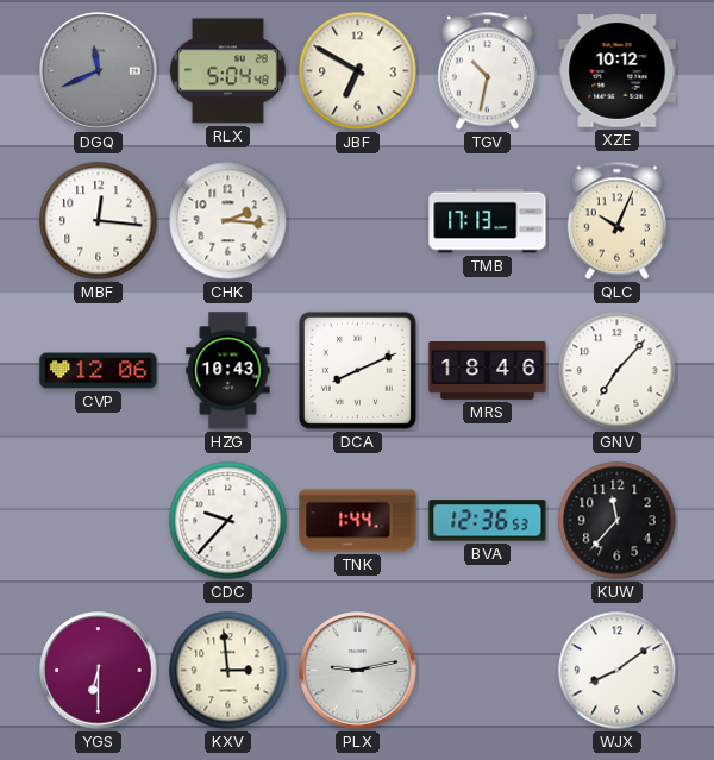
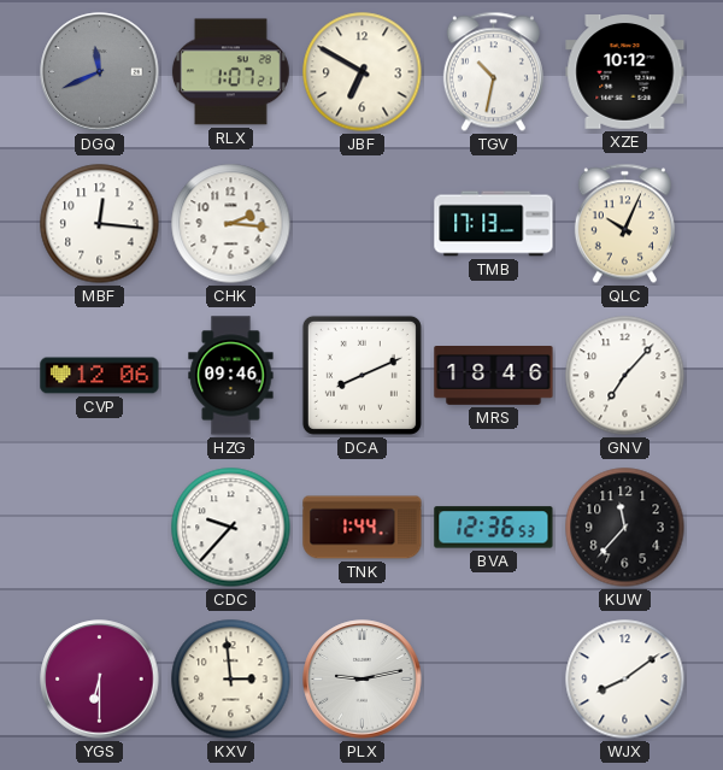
RLX: 5:04 -> 1:07 (230, 72)
HZG: 10:43 -> 09:46 (231, 376)
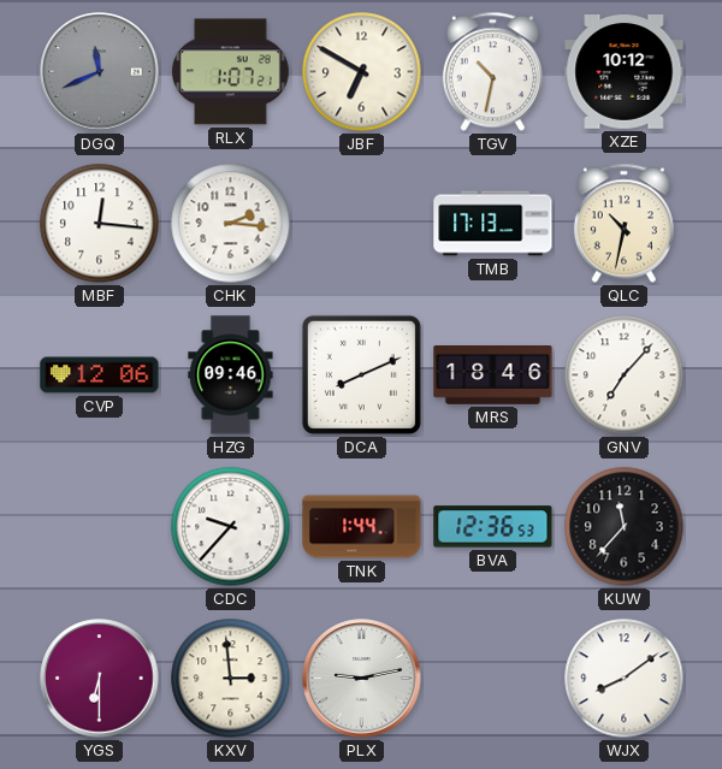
QLC: 10:04 -> 10:32 (623, 224)
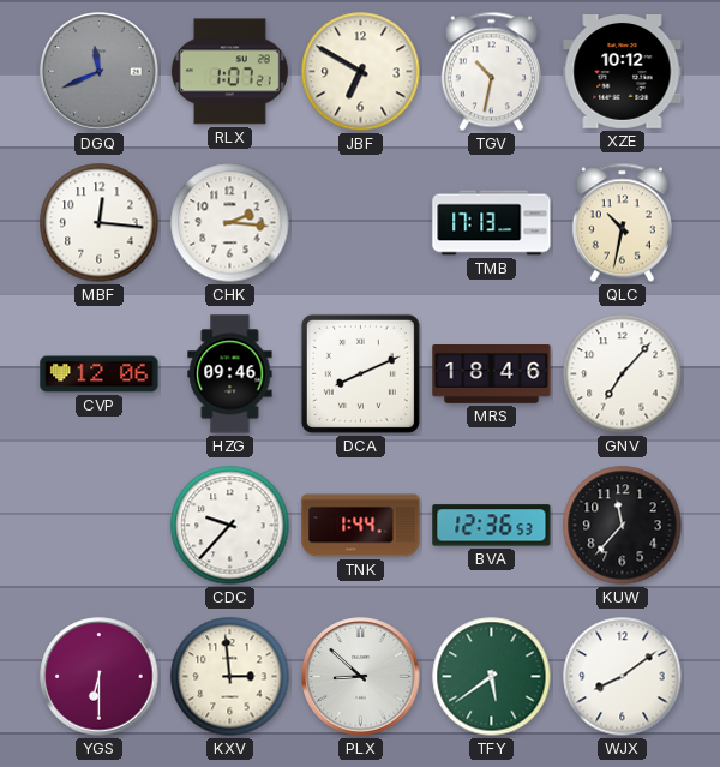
PLX: 9:13 -> 8:52 (361, 677)
TFY: none -> 5:39 (492, 677)
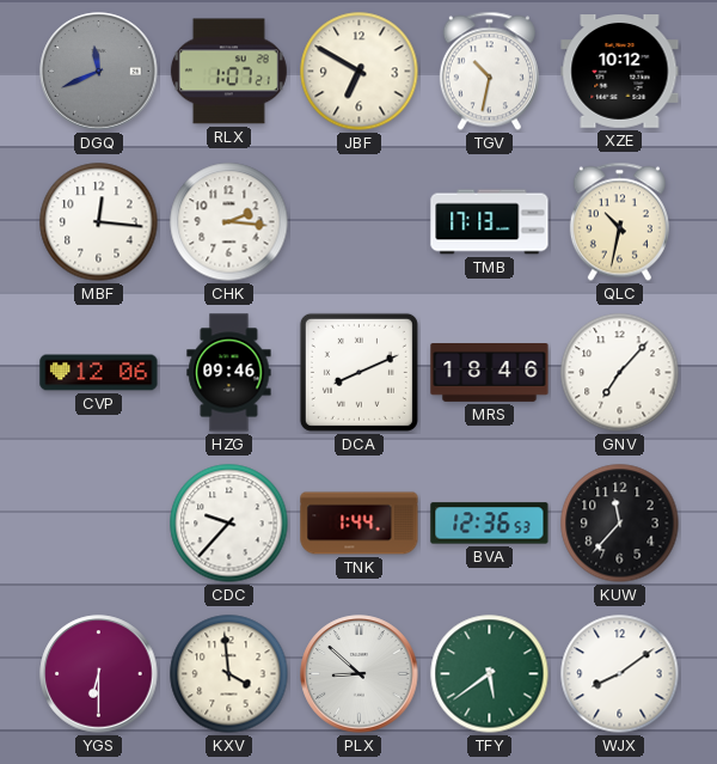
KXV: 2:59 -> 3:59 (229, 674)
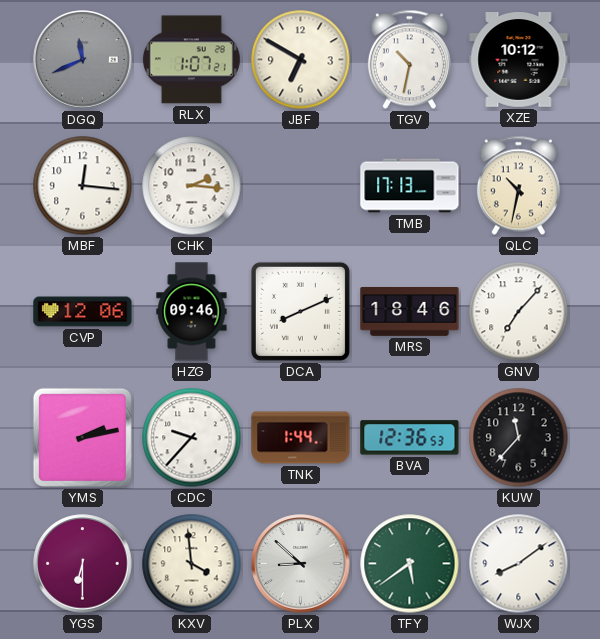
YMS: none -> 2:13 (82, 437)
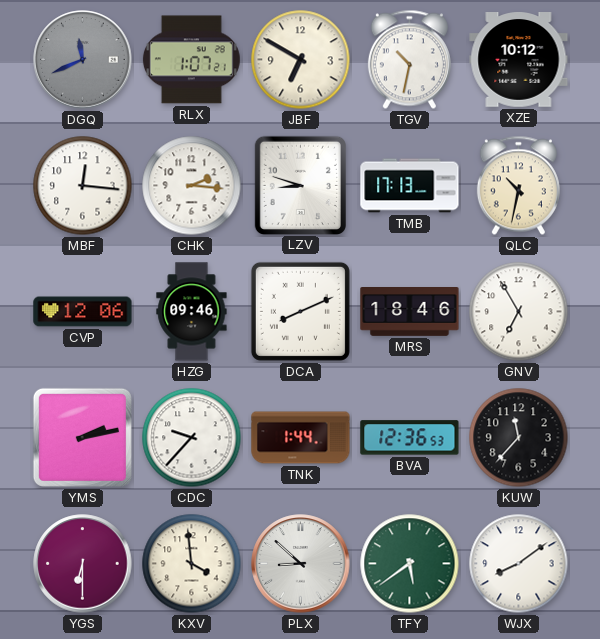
LZV: none -> 8:48 (300, 185)
GNV: 7:07 -> 6:55 (519, 312)
